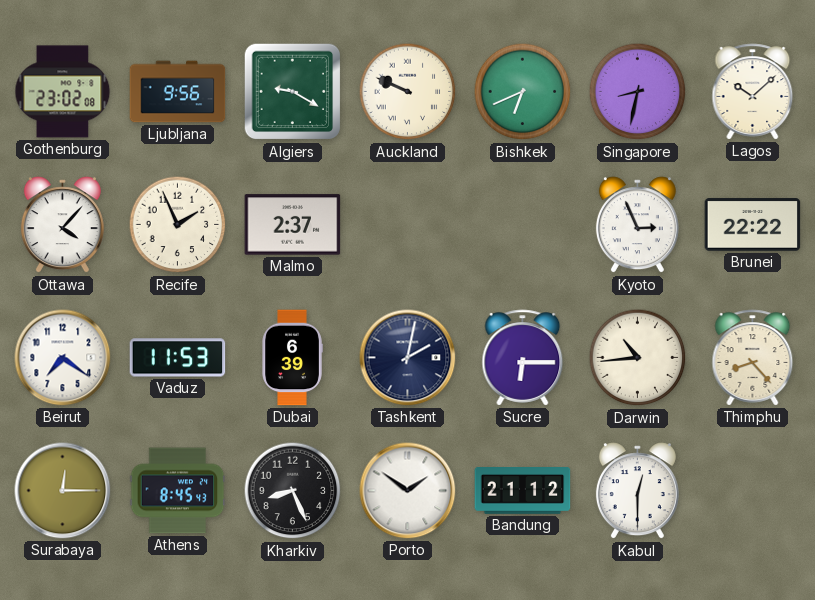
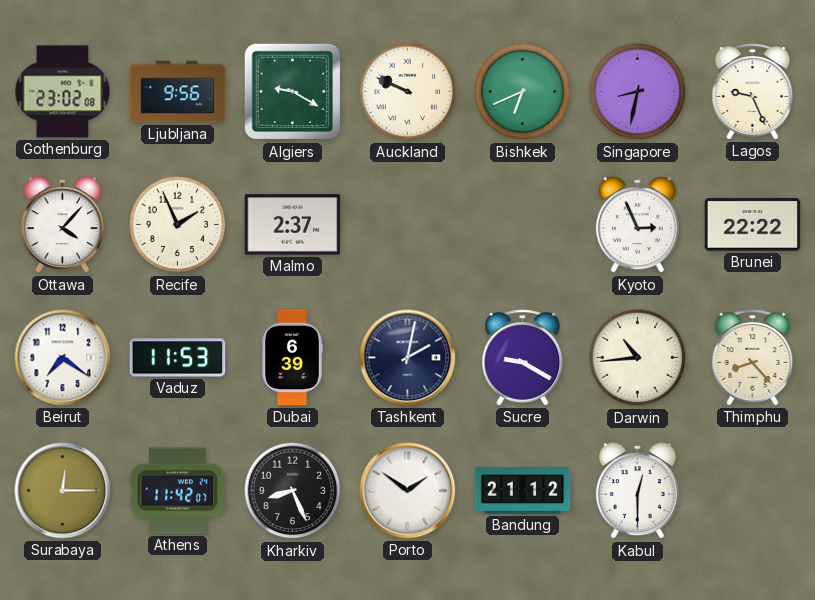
Lagos: 10:08 -> 9:26 (753, 92)
Sucre: 6:15 -> 9:20 (523, 358)
Athens: 8:45 -> 11:42 (178, 491)
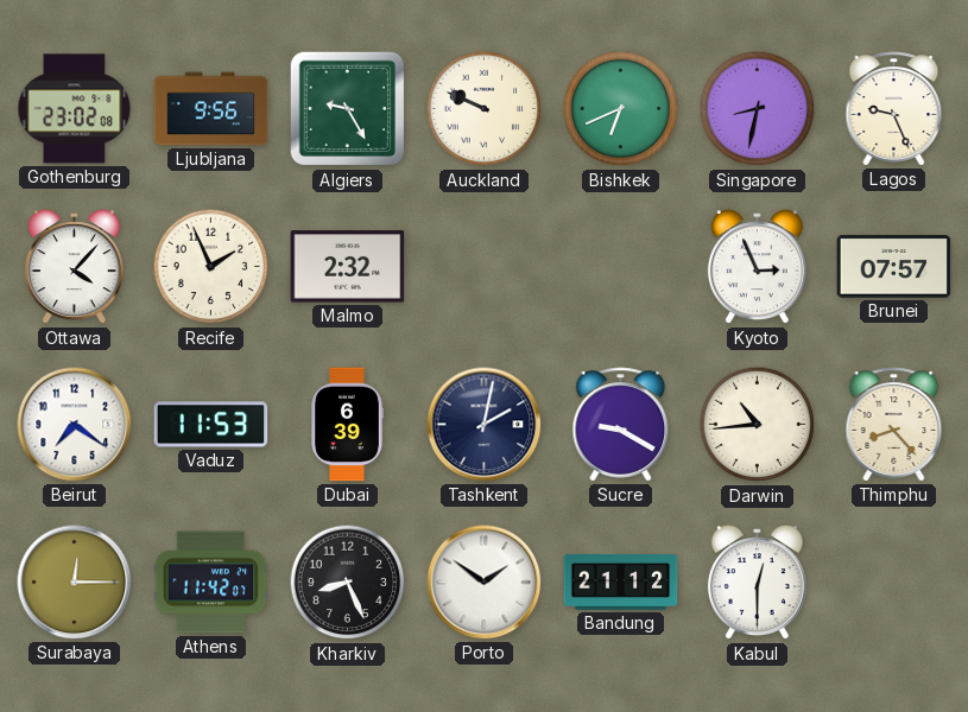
Algiers: 9:20 -> 9:25 (348, 109)
Malmo: 2:37 -> 2:32 (348, 267)
Brunei: 22:22 -> 07:57 (894, 267)
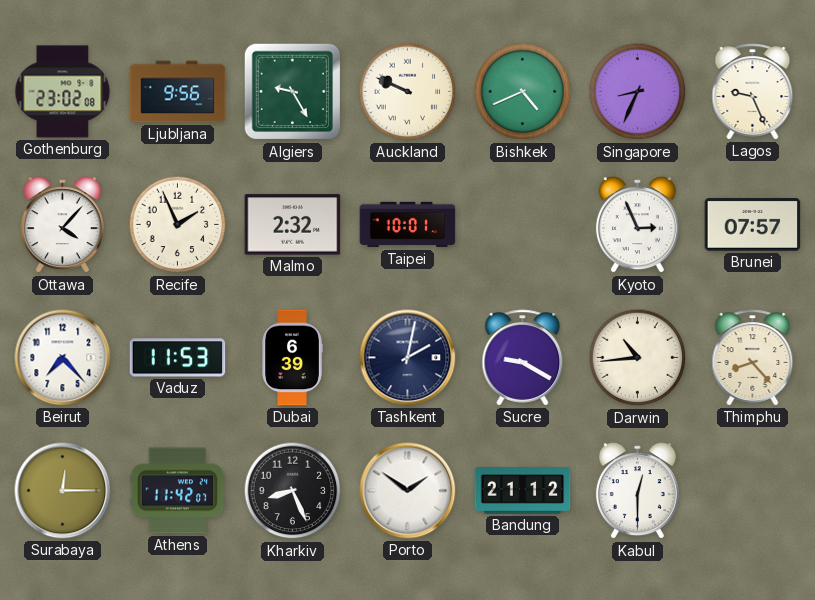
Bishkek: 6:41 -> 4:41 (523, 92)
Singapore: 8:32 -> 8:34 (638, 92)
Taipei: none -> 10:01 (408, 225)
Beirut: 7:21 -> 7:23 (63, 358)
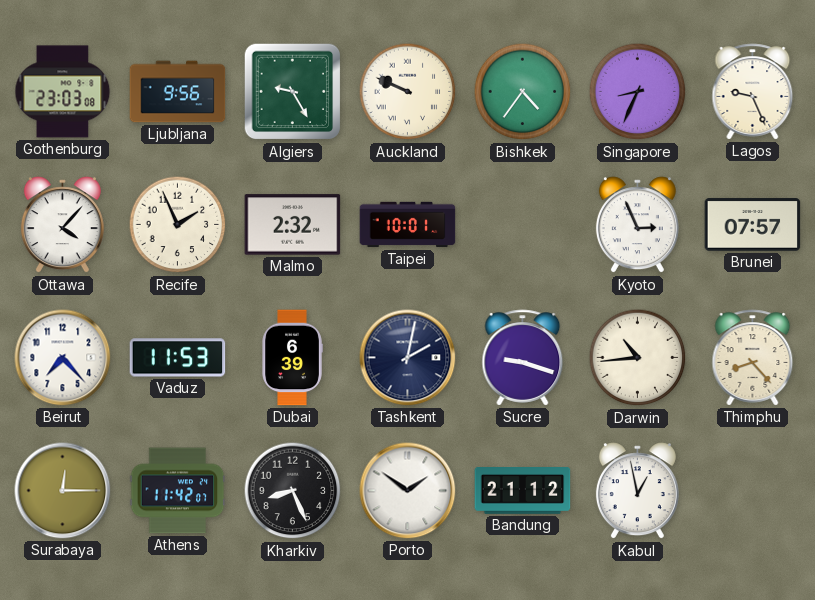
Gothenburg: 23:02 -> 23:03 (63, 92)
Bishkek: 4:41 -> 4:36 (523, 92)
Sucre: 9:20 -> 9:18 (523, 358)
Kabul: 12:30 -> 12:58 (637, 491)
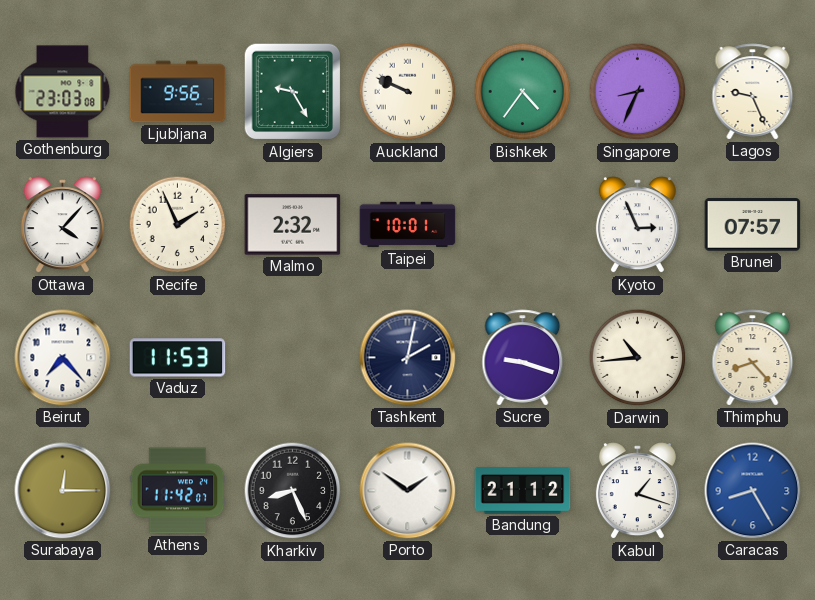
Dubai: 6:39 -> none (292, 358)
Kabul: 12:58 -> 1:18 (637, 491)
Caracas: none -> 8:25 (753, 491)
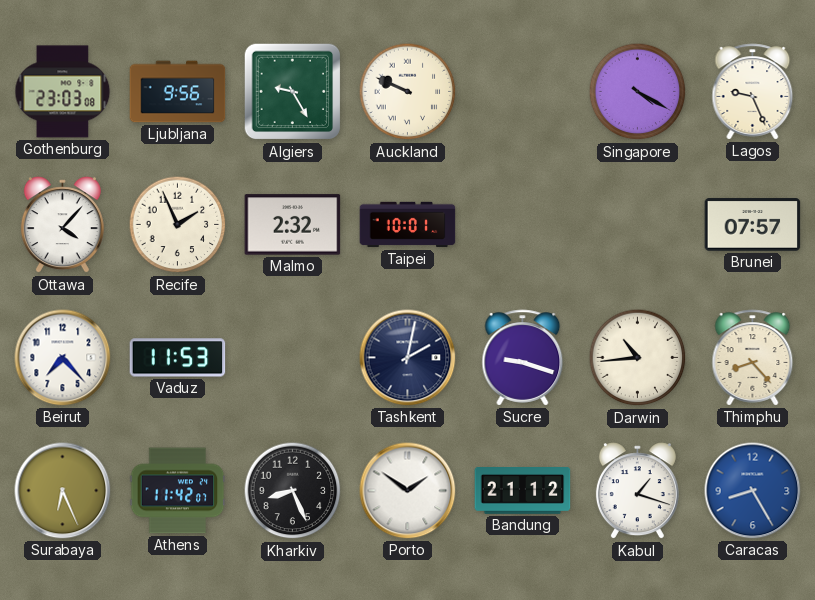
Bishkek: 4:36 -> none (523, 92)
Singapore: 8:34 -> 4:20 (638, 92)
Kyoto: 2:56 -> none (637, 225)
Surabaya: 12:15 -> 6:26 (63, 491)
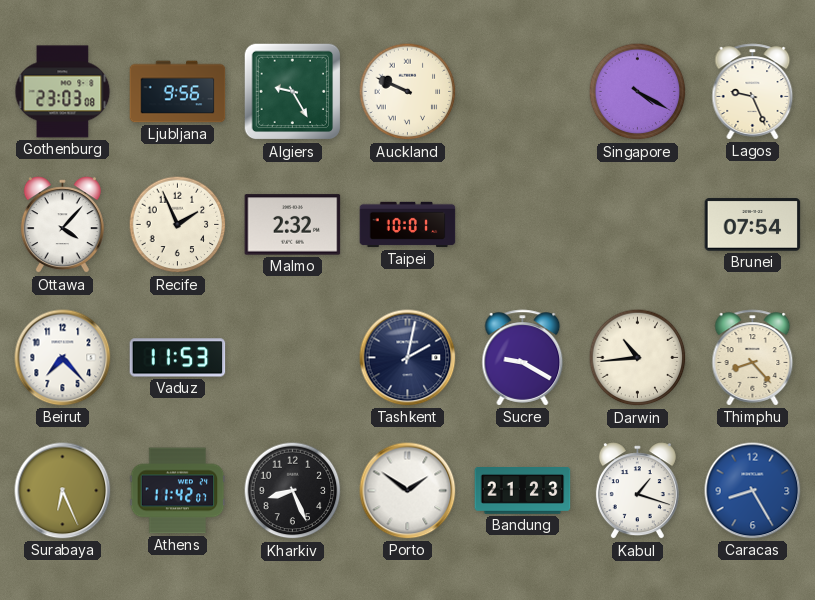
Brunei: 07:57 -> 07:54 (753, 225)
Sucre: 9:18 -> 9:20 (523, 358)
Bandung: 21:12 -> 21:23 (523, 491)
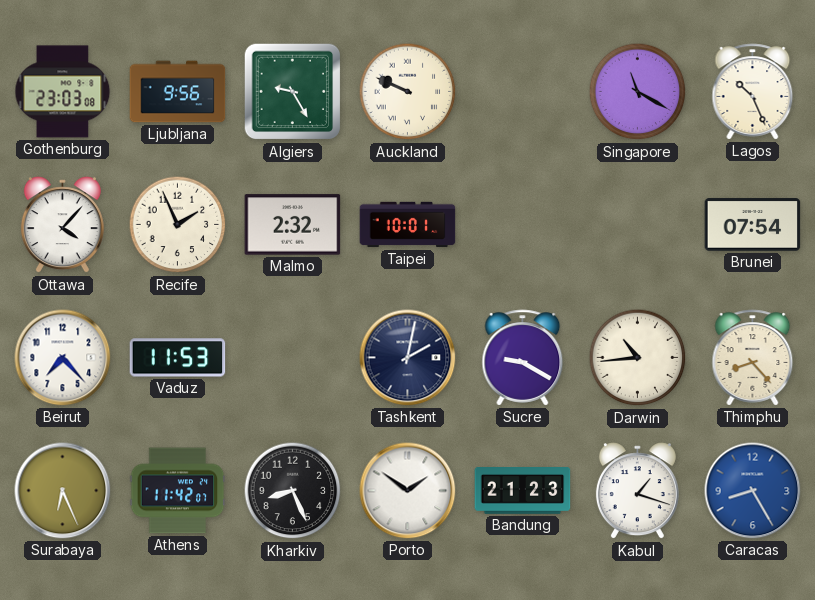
Singapore: 4:20 -> 11:20 (638, 92)
Lagos: 9:26 -> 10:26 (753, 92)
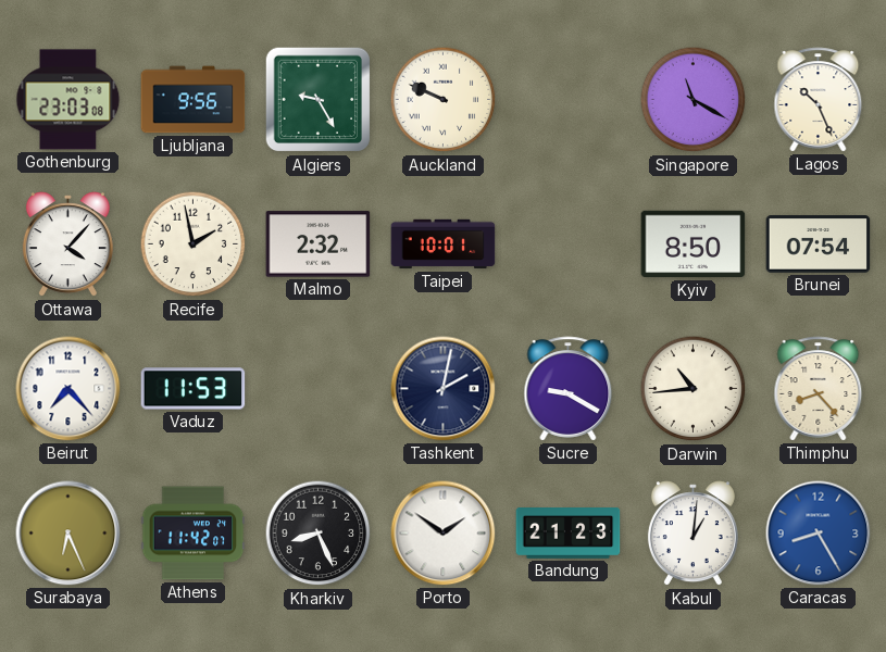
Recife: 1:56 -> 1:58 (194, 244)
Kyiv: none -> 8:50 (694, 244)
Kabul: 1:18 -> 1:01 (692, 534)
